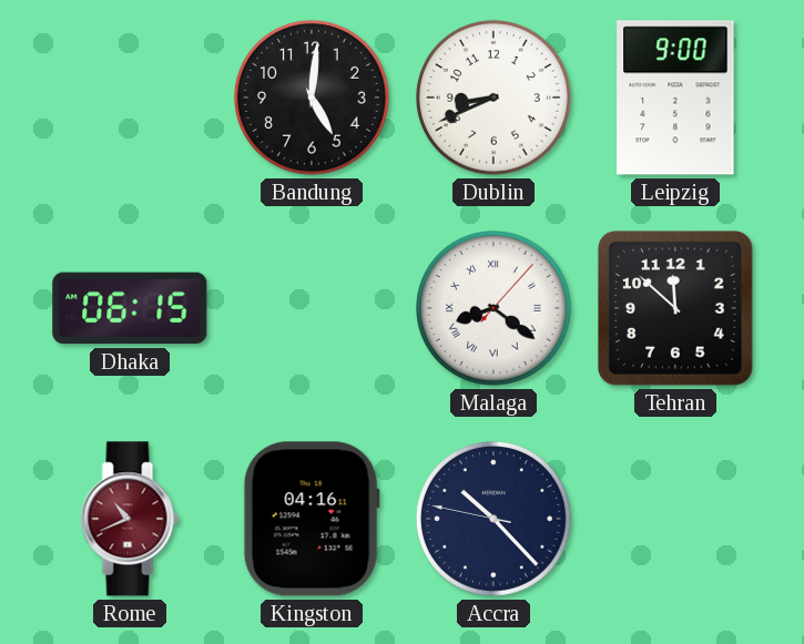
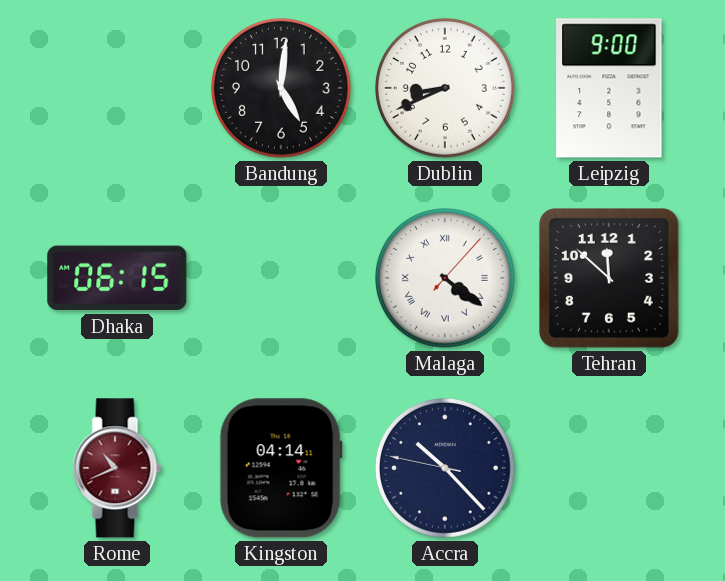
Malaga: 8:21 -> 4:21 (445, 278)
Kingston: 04:16 -> 04:14 (281, 468)
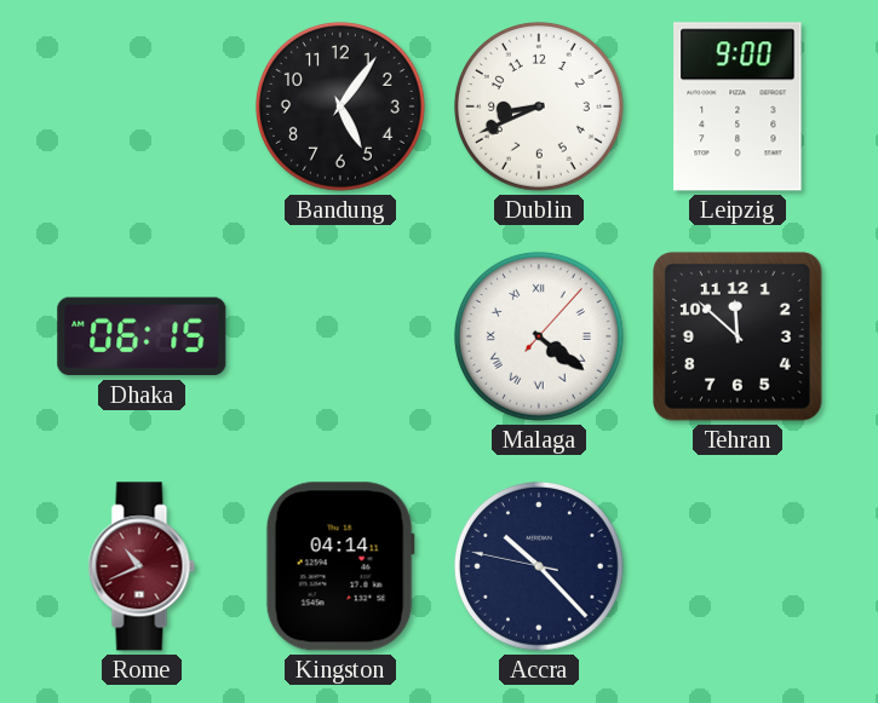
Bandung: 5:01 -> 5:06 (340, 106)
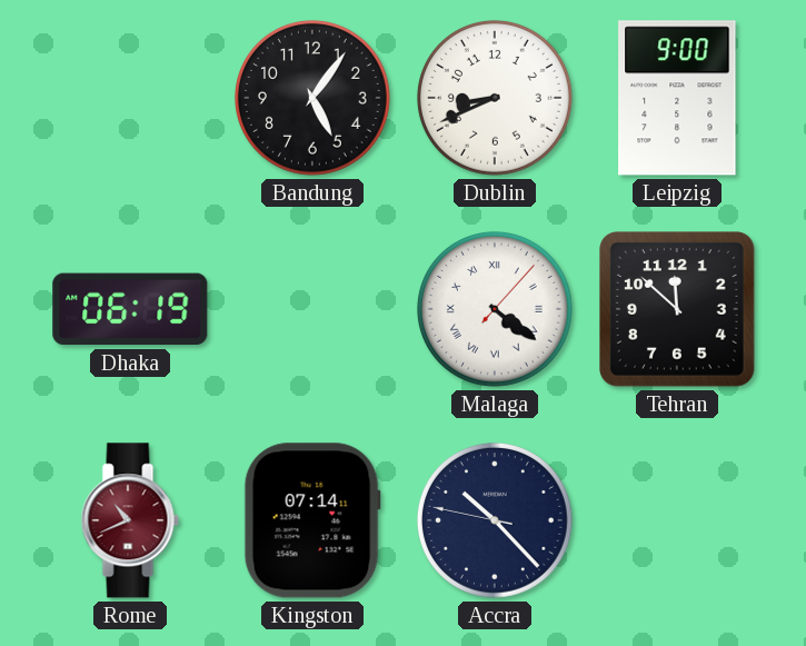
Dhaka: 06:15 -> 06:19 (130, 309)
Kingston: 04:14 -> 07:14 (312, 520)
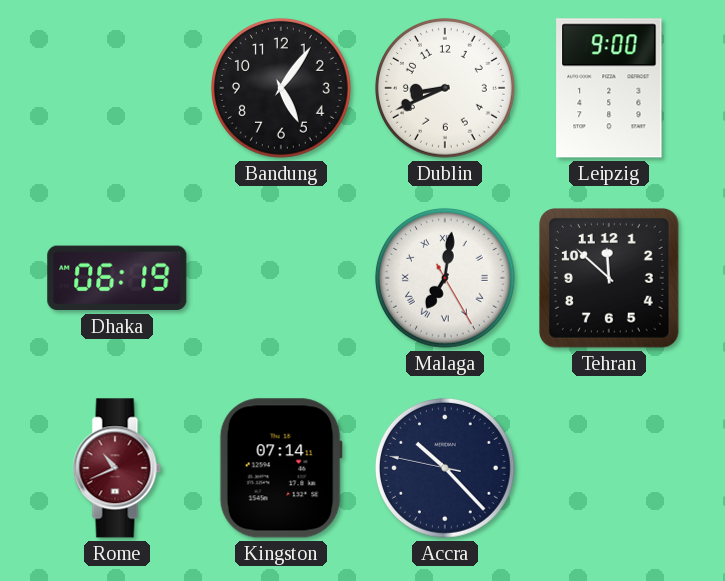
Malaga: 4:21 -> 7:01 (445, 278)
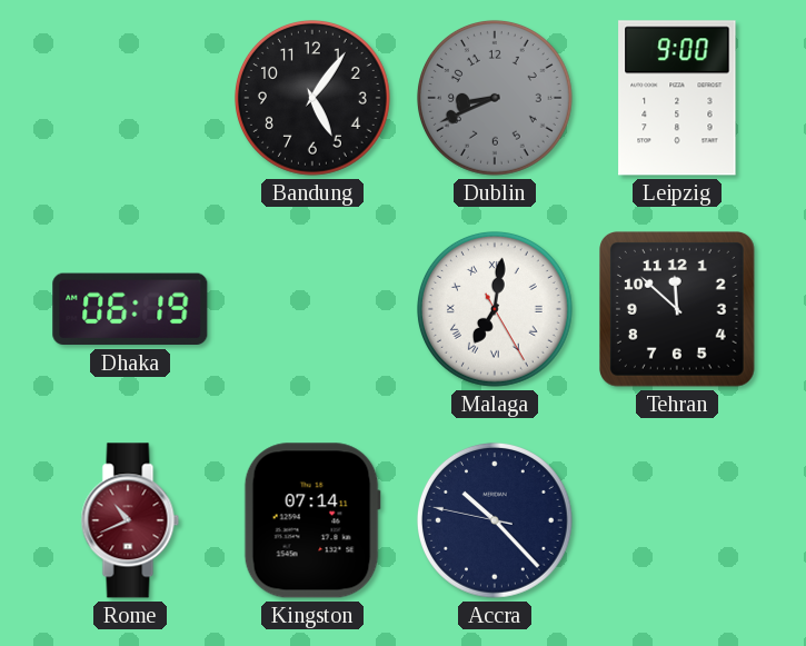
Dublin dial: white -> grey (495, 98)
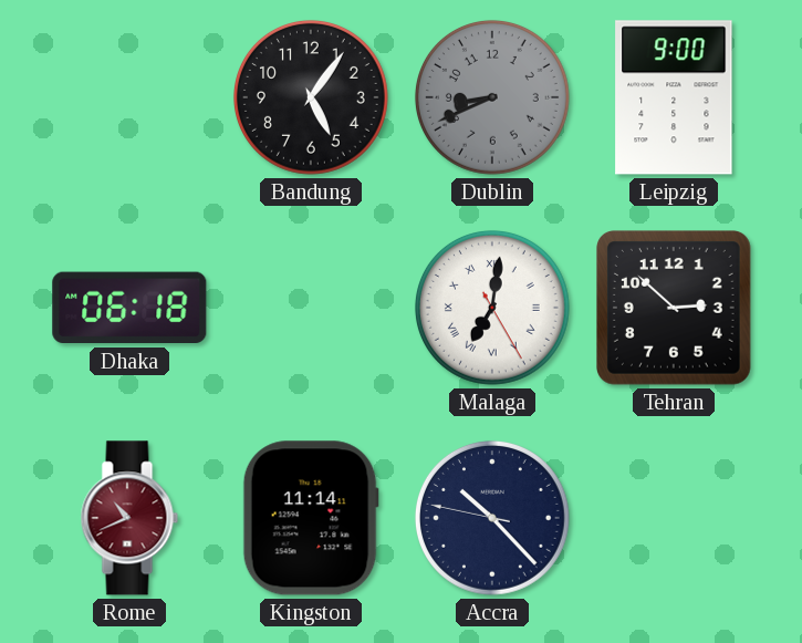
Dhaka: 06:19 -> 06:18 (129, 308)
Tehran: 11:52 -> 2:52 (675, 309)
Kingston: 07:14 -> 11:14 (311, 518)
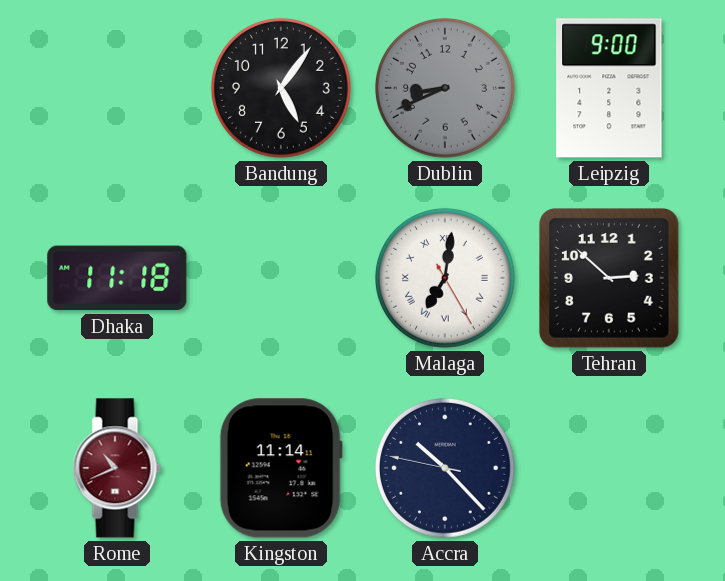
Dhaka: 06:18 -> 11:18 (117, 278)
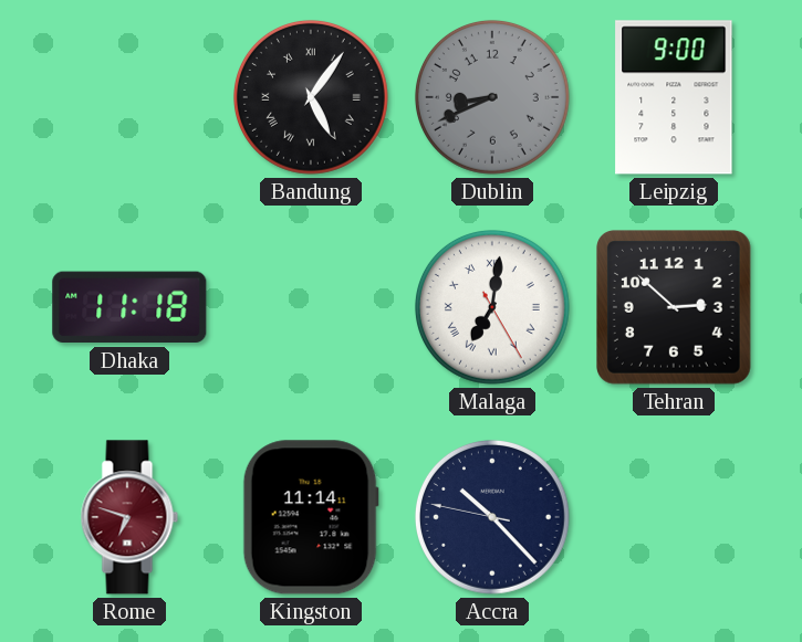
Bandung numerals: Arabic -> Roman (311, 97)
Rome: 10:41 -> 6:48 (129, 517)
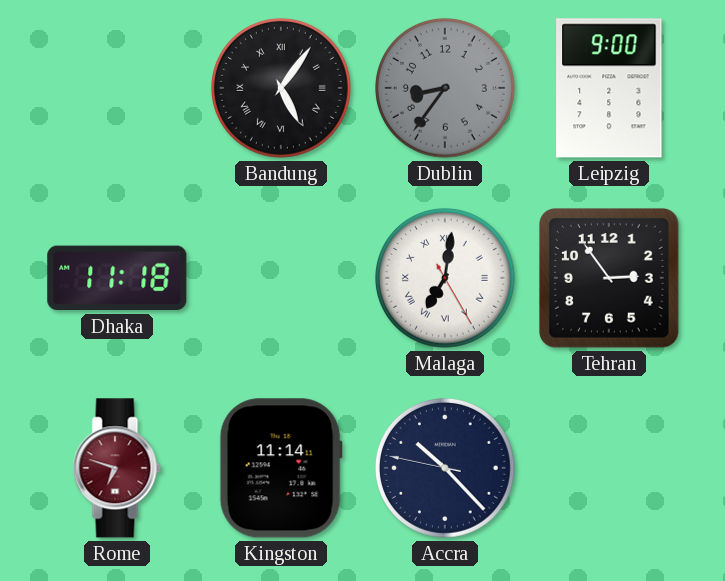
Dublin: 8:41 -> 8:36 (445, 88)
Tehran: 2:52 -> 2:54 (610, 279)
